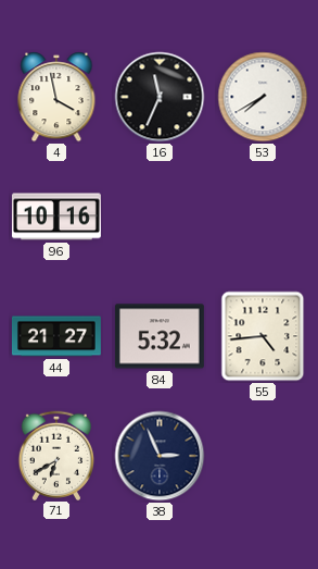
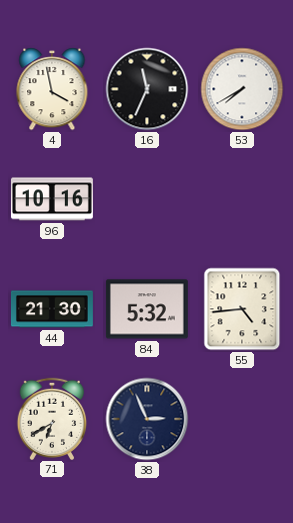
44: 21:27 -> 21:30 (52, 309)
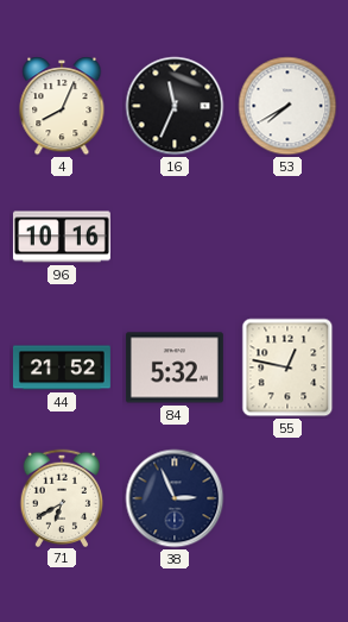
4: 3:58 -> 8:04 (62, 106)
44: 21:30 -> 21:52 (62, 367)
55: 4:44 -> 12:47 (287, 367)
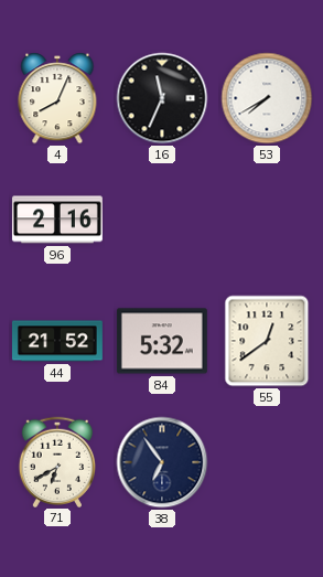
96: 10:16 -> 2:16 (57, 220)
55: 12:47 -> 12:39 (267, 341)
38: 2:56 -> 6:54 (162, 462)
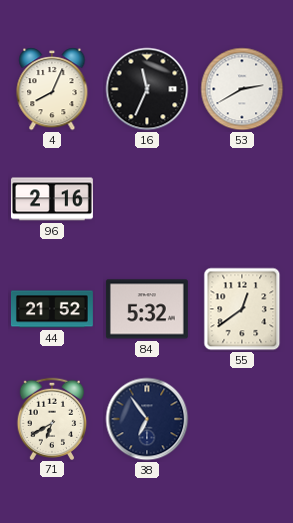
53: 7:40 -> 2:40 (242, 89)
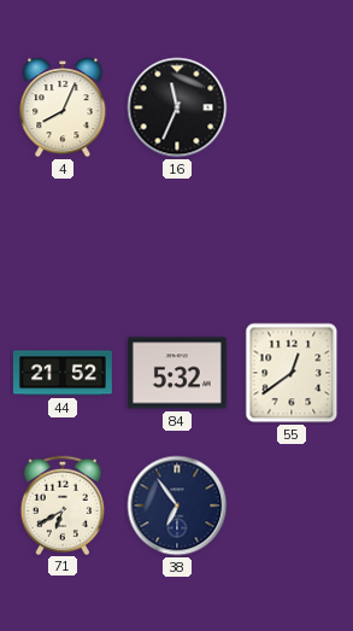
53: 2:40 -> none (242, 89)
96: 2:16 -> none (52, 199)
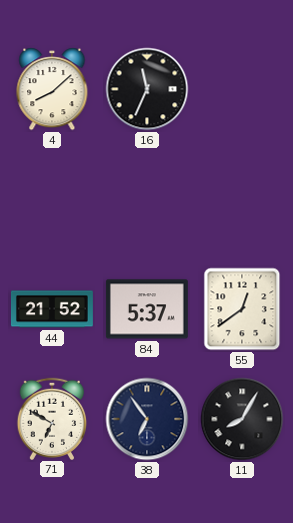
4: 8:04 -> 8:08 (52, 89)
84: 5:32 -> 5:37 (147, 309)
71: 6:40 -> 6:50 (51, 418)
11: none -> 8:05 (242, 419)
